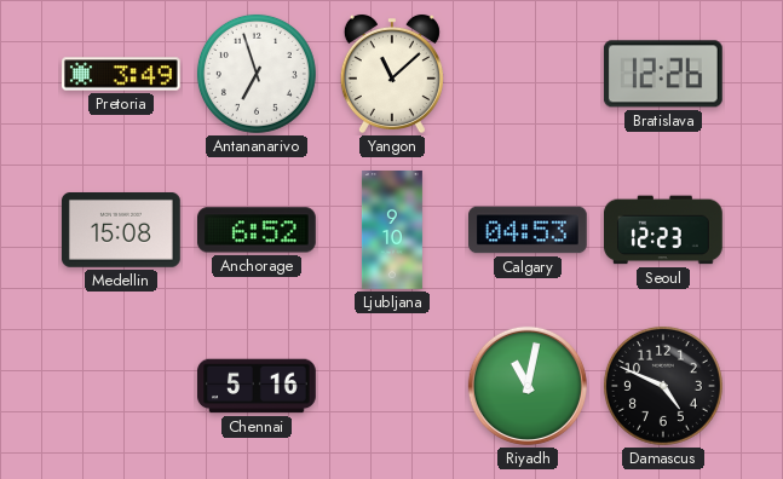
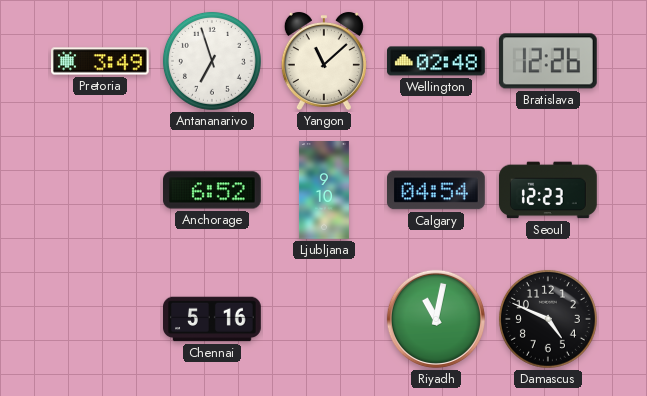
Wellington: none -> 02:48 (437, 61)
Medellin: 15:08 -> none (121, 231)
Calgary: 04:53 -> 04:54 (437, 190)
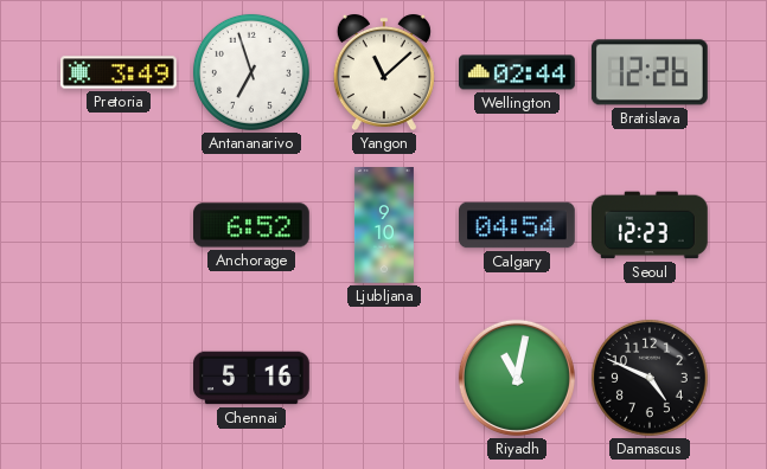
Wellington: 02:48 -> 02:44 (518, 72)
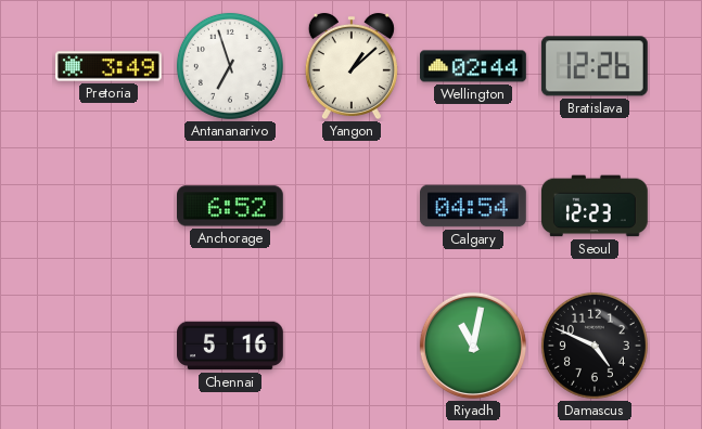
Yangon: 11:08 -> 1:08 (352, 66)
Ljubljana: 9:10 -> none (384, 225)
